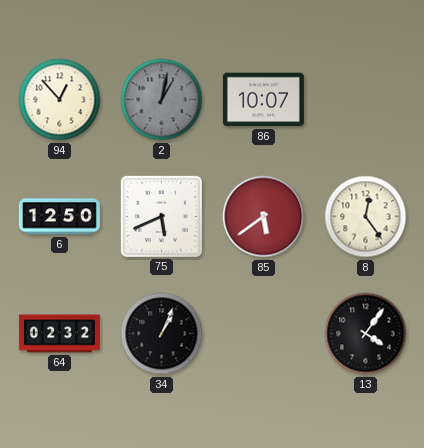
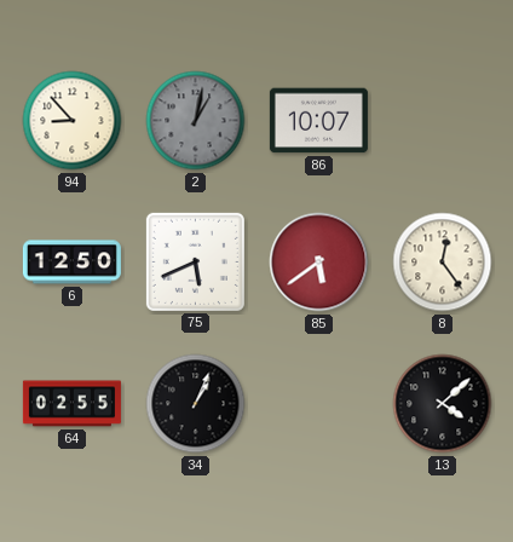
94: 12:53 -> 8:53 (73, 121)
64: 02:32 -> 02:55 (71, 404)
13: 4:06 -> 4:08 (443, 404)
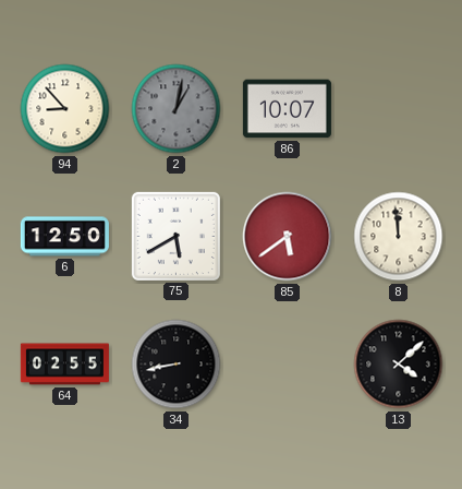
75: 5:41 -> 5:40 (175, 236)
8: 12:24 -> 11:59 (399, 237)
34: 1:04 -> 8:43 (177, 365)
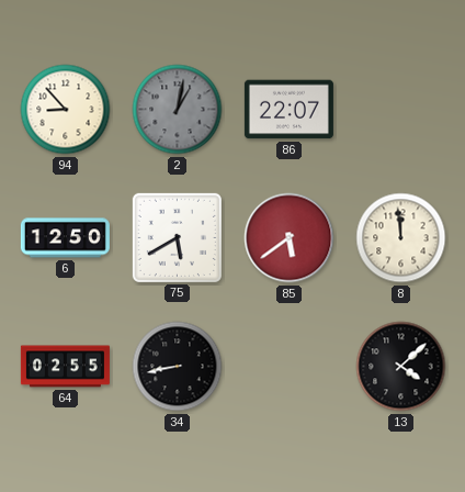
86: 10:07 -> 22:07 (288, 110)
